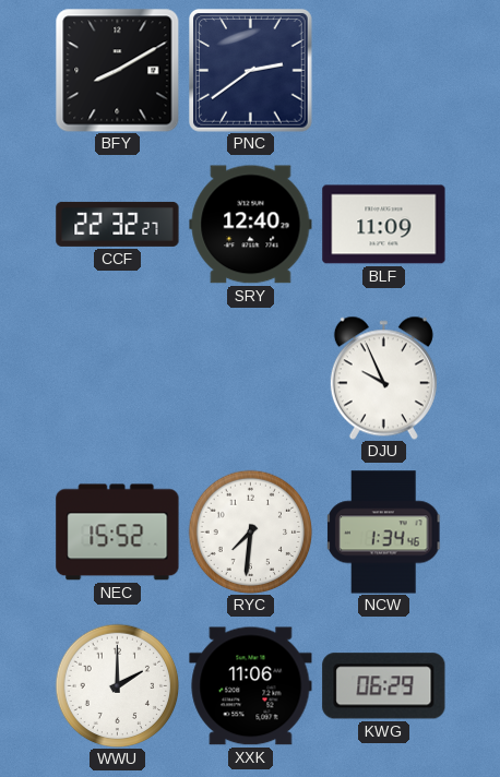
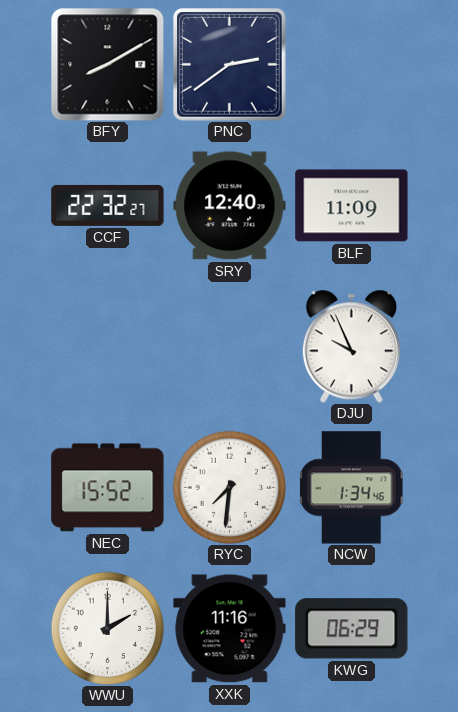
XXK: 11:06 -> 11:16 (230, 629)
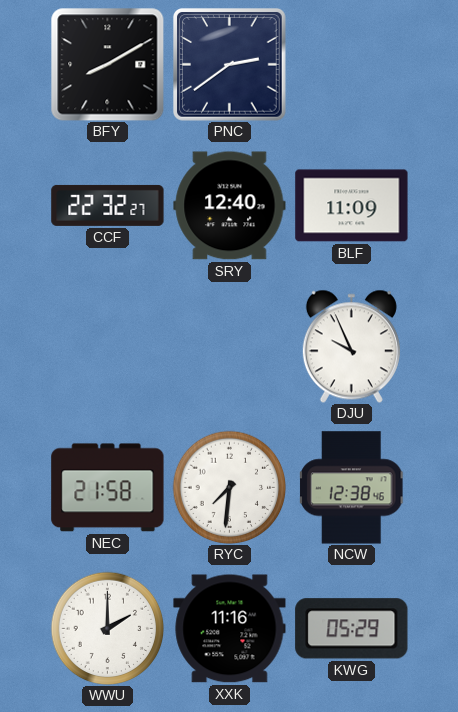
NEC: 15:52 -> 21:58 (108, 488)
NCW: 1:34 -> 12:38 (351, 488)
KWG: 06:29 -> 05:29 (352, 629)
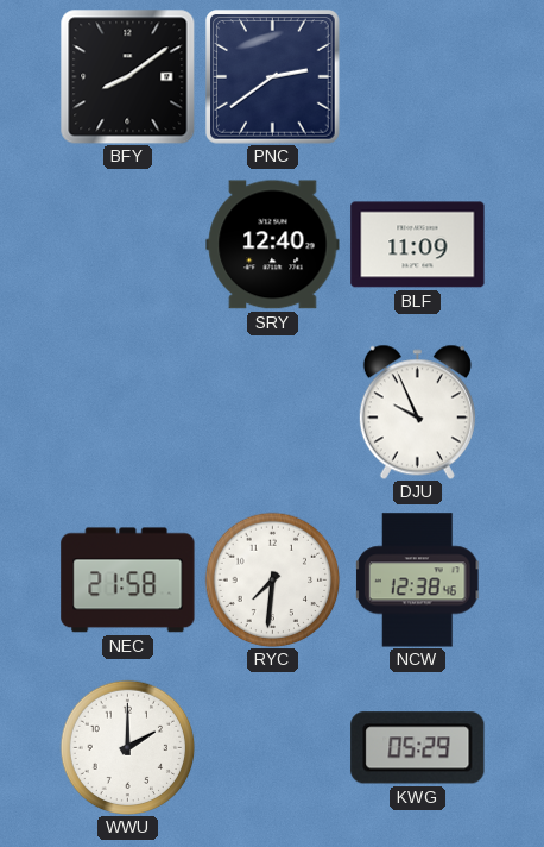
BFY: 8:10 -> 8:09 (127, 76)
CCF: 22:32 -> none (108, 205)
XXK: 11:16 -> none (230, 629)
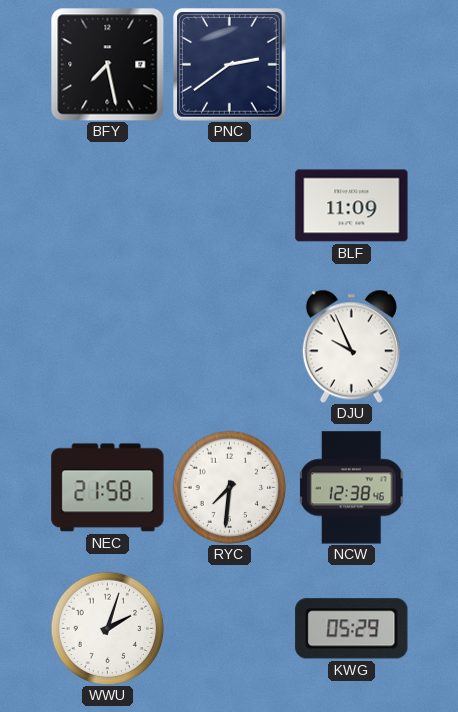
BFY: 8:09 -> 7:28 (107, 64)
SRY: 12:40 -> none (273, 245)
WWU: 2:00 -> 2:03 (107, 628)
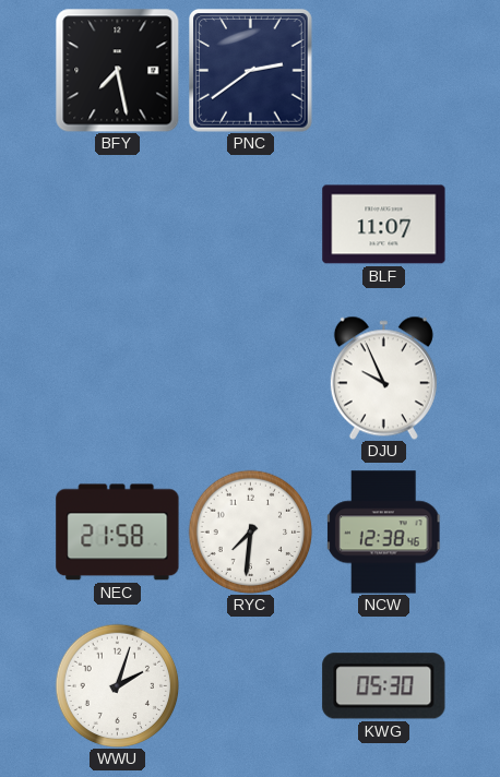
BLF: 11:09 -> 11:07 (384, 225)
KWG: 05:29 -> 05:30 (384, 686)
